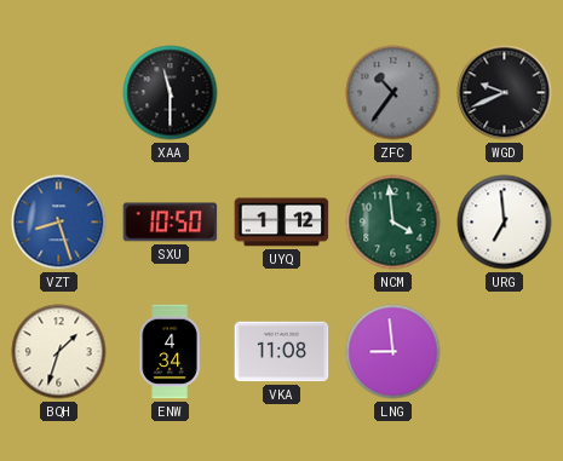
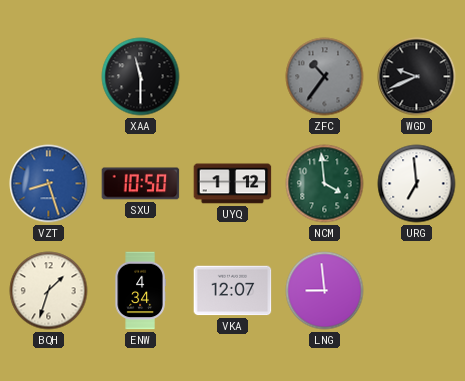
VKA: 11:08 -> 12:07 (233, 291)
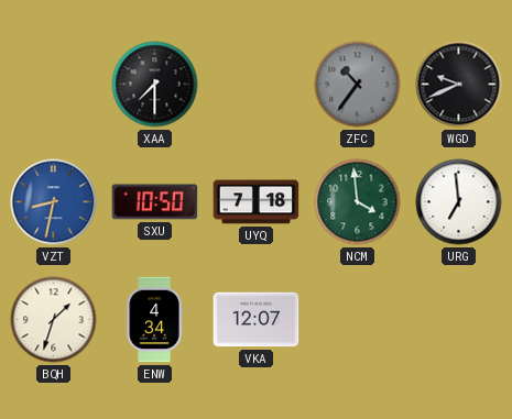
XAA: 11:30 -> 7:30 (155, 85)
VZT: 8:27 -> 8:32 (54, 202)
UYQ: 1:12 -> 7:18 (257, 202)
LNG: 8:59 -> none (325, 291)
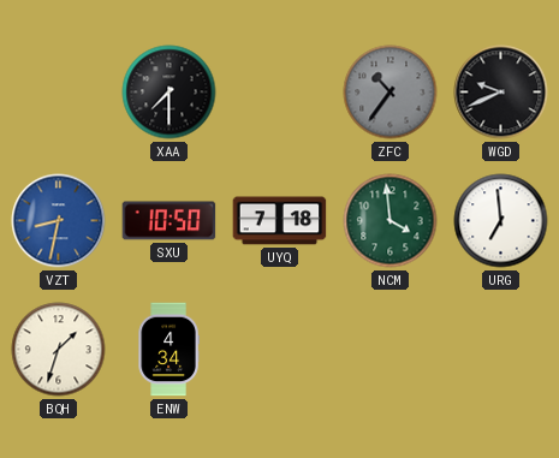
VKA: 12:07 -> none (257, 320)
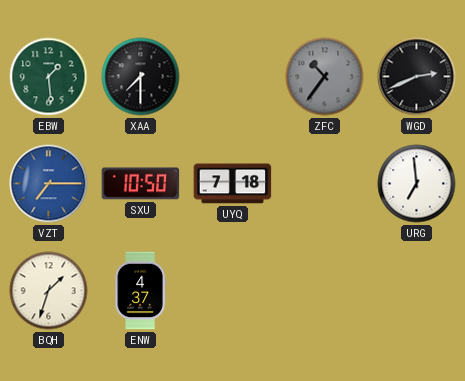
EBW: none -> 1:29 (49, 77)
WGD: 9:41 -> 2:41 (417, 77)
VZT: 8:32 -> 7:15 (49, 184)
NCM: 3:59 -> none (391, 221)
ENW: 4:34 -> 4:37 (140, 291)
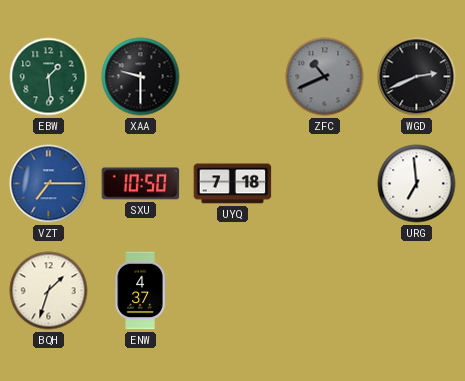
XAA: 7:30 -> 9:30 (141, 77)
ZFC: 10:36 -> 10:41 (325, 77)
